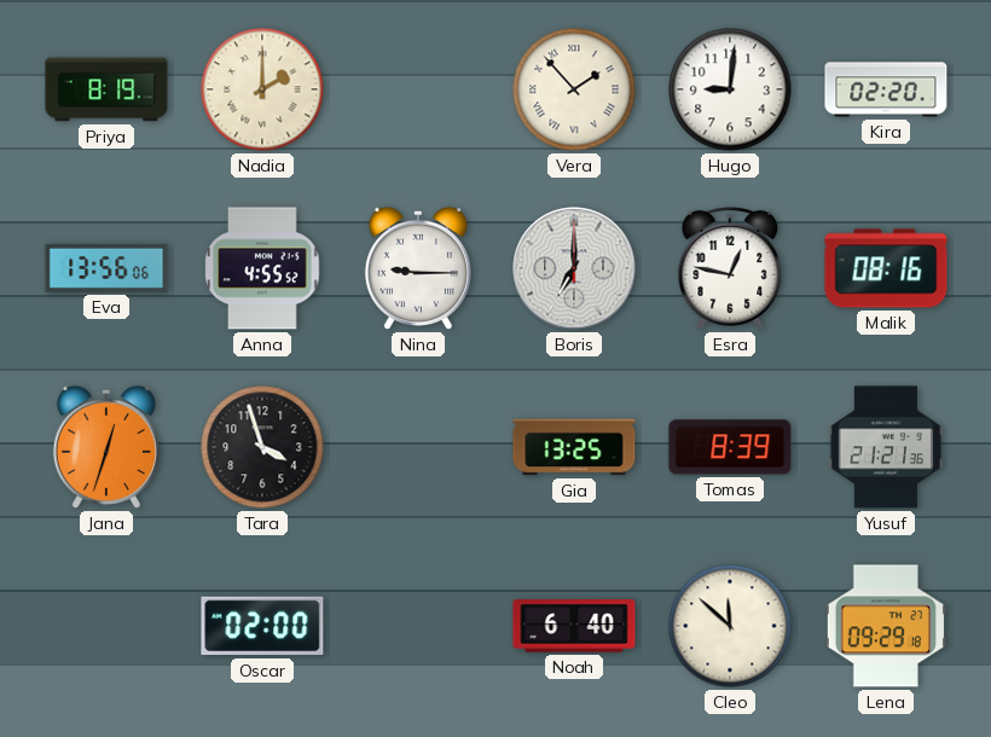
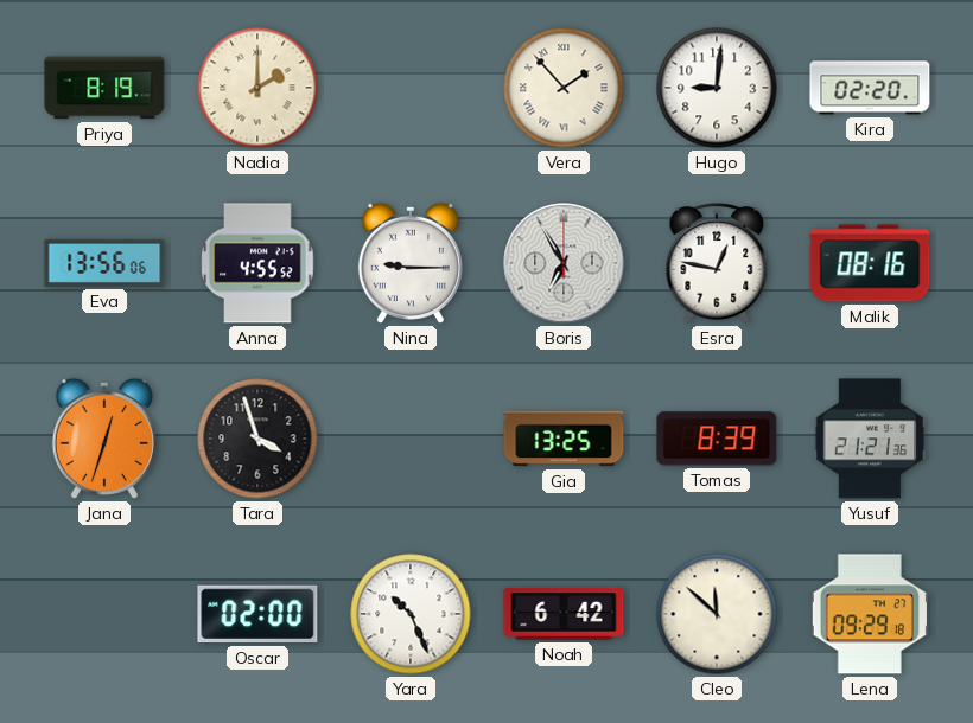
Boris: 7:00 -> 6:55 (564, 263)
Yara: none -> 10:26 (411, 614)
Noah: 6:40 -> 6:42 (564, 614)
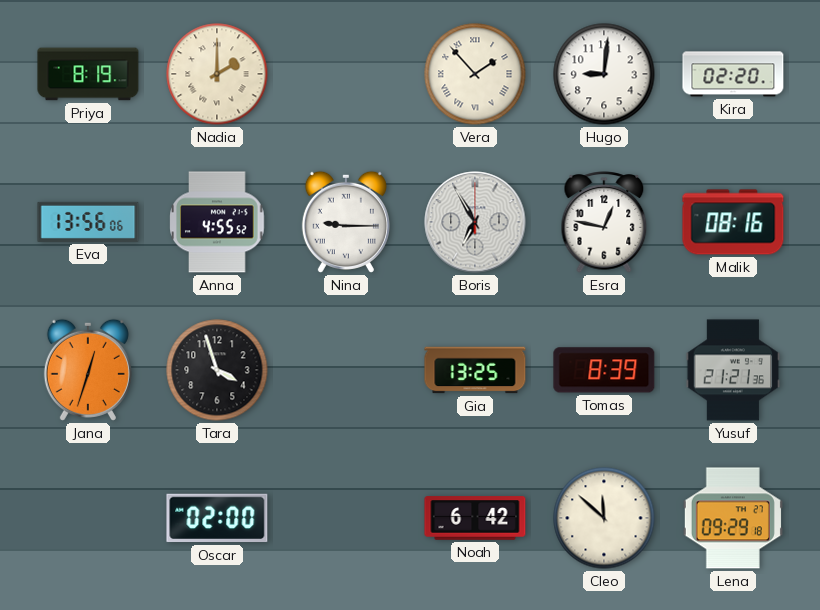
Yara: 10:26 -> none (411, 614)
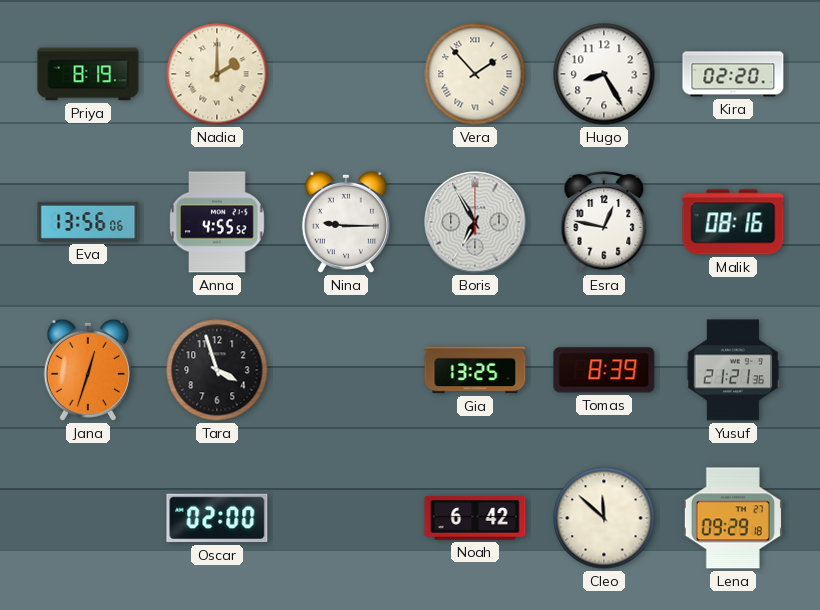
Hugo: 9:01 -> 8:25 (604, 74)
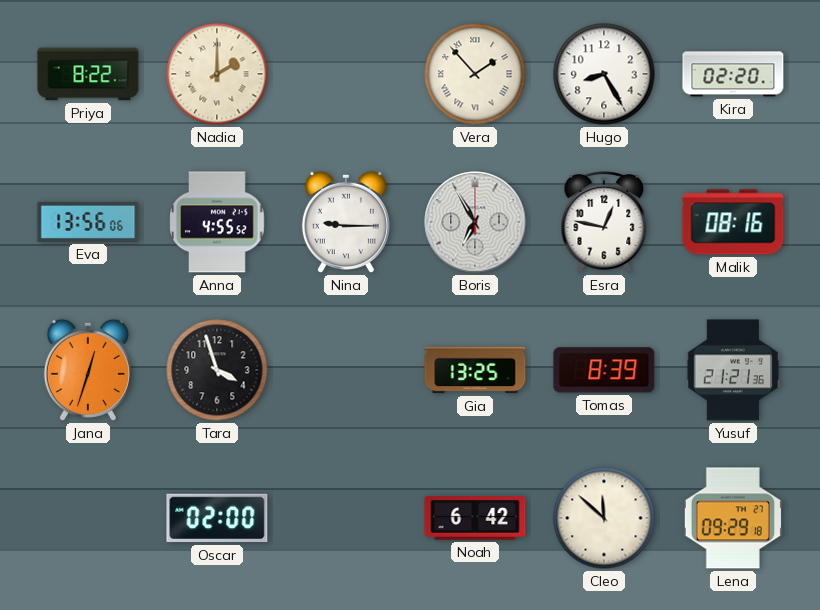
Priya: 8:19 -> 8:22 (88, 74)
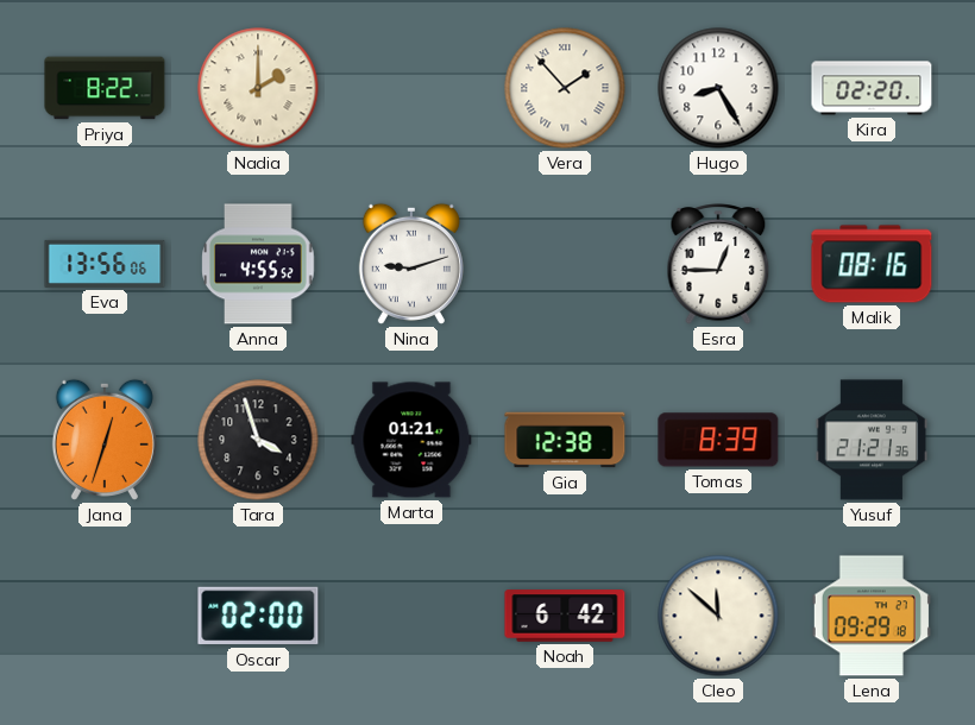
Nina: 9:15 -> 9:12 (411, 264)
Boris: 6:55 -> none (475, 222)
Esra: 12:47 -> 12:45 (718, 264)
Marta: none -> 01:21 (411, 440)
Gia: 13:25 -> 12:38 (565, 440)
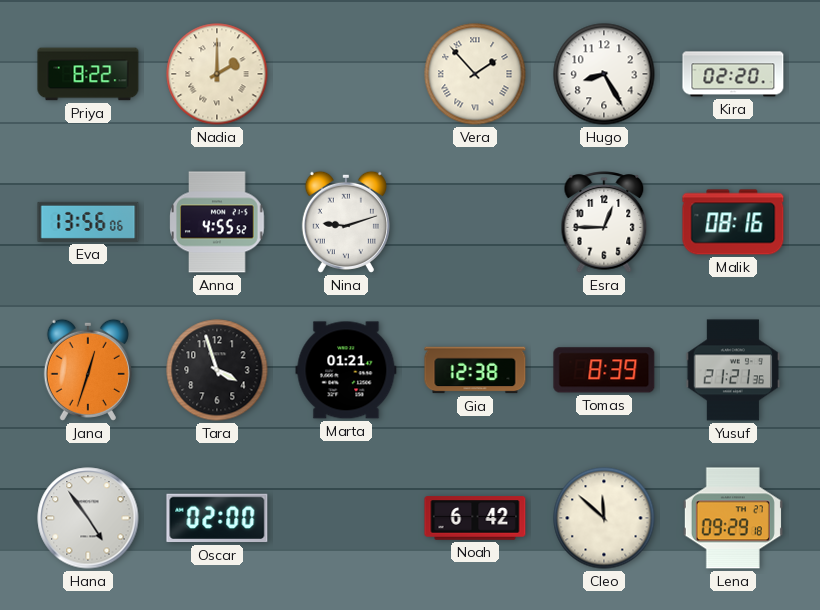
Hana: none -> 4:54 (88, 518)
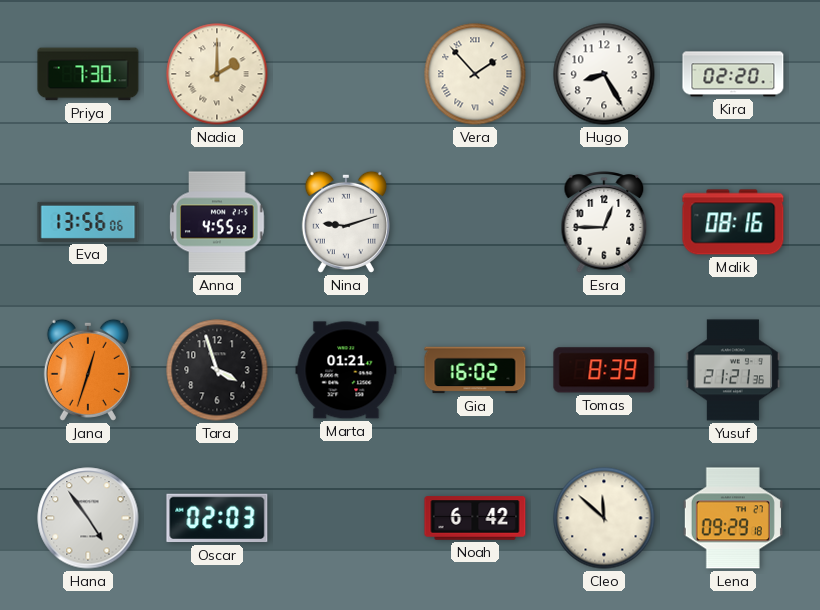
Priya: 8:22 -> 7:30 (88, 74)
Gia: 12:38 -> 16:02 (475, 370)
Oscar: 02:00 -> 02:03 (217, 518)
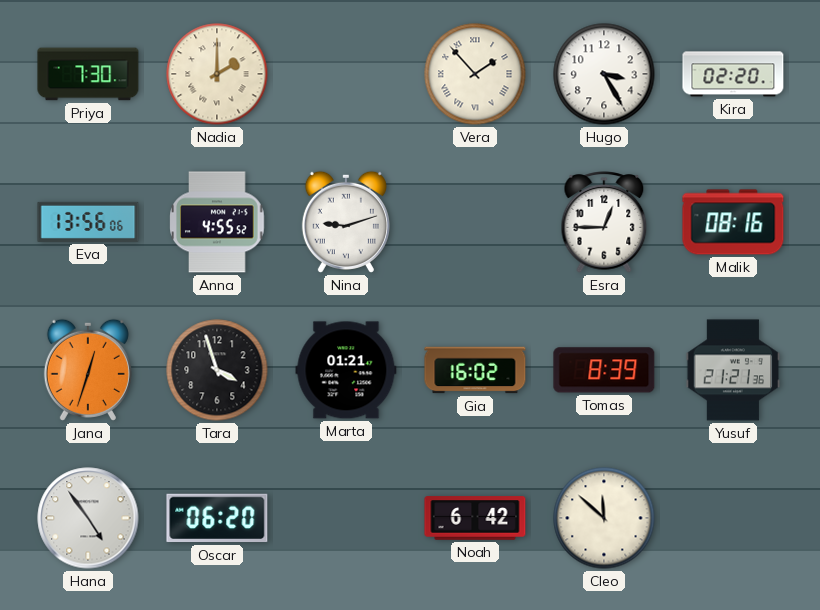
Hugo: 8:25 -> 3:25 (604, 74)
Oscar: 02:03 -> 06:20 (217, 518)
Lena: 09:29 -> none (733, 518)
